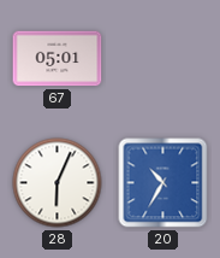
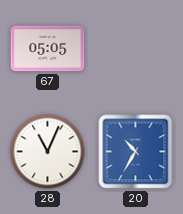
67: 05:01 -> 05:05 (48, 49)
28: 6:04 -> 11:04 (48, 152)
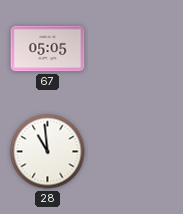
28: 11:04 -> 10:59 (48, 152)
20: 10:35 -> none (136, 152)
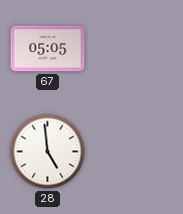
28: 10:59 -> 4:59 (48, 152)
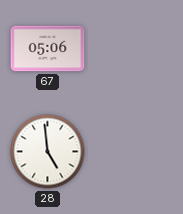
67: 05:05 -> 05:06 (48, 49)
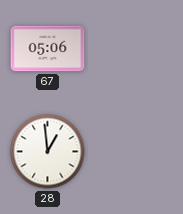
28: 4:59 -> 12:59 (48, 152)
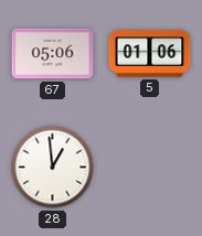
5: none -> 01:06 (150, 54)
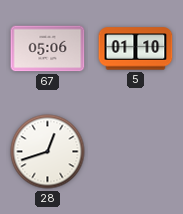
5: 01:06 -> 01:10 (136, 49)
28: 12:59 -> 12:42 (48, 152)
